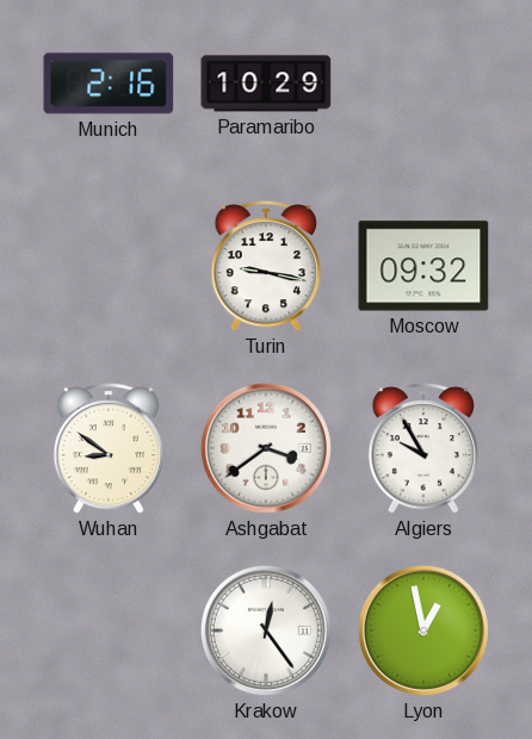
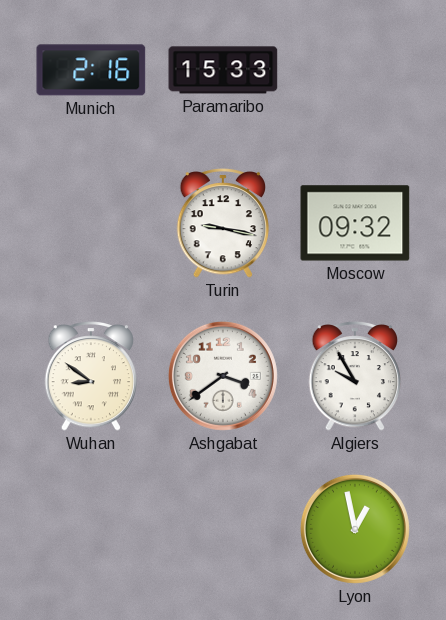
Paramaribo: 10:29 -> 15:33 (223, 70)
Krakow: 12:24 -> none (266, 631)
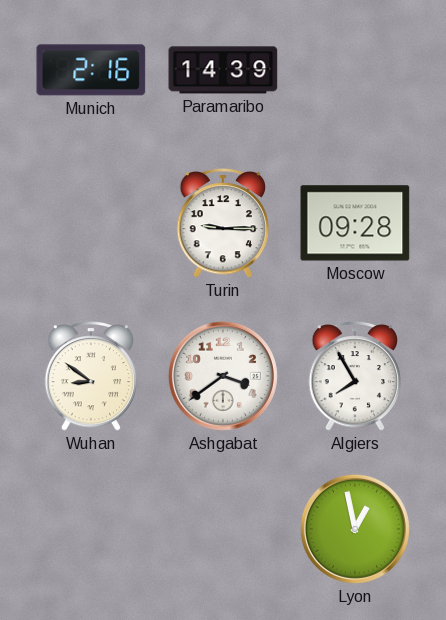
Paramaribo: 15:33 -> 14:39 (223, 70)
Turin: 9:17 -> 9:15 (223, 224)
Moscow: 09:32 -> 09:28 (355, 223)
Algiers: 9:55 -> 7:55 (355, 377)
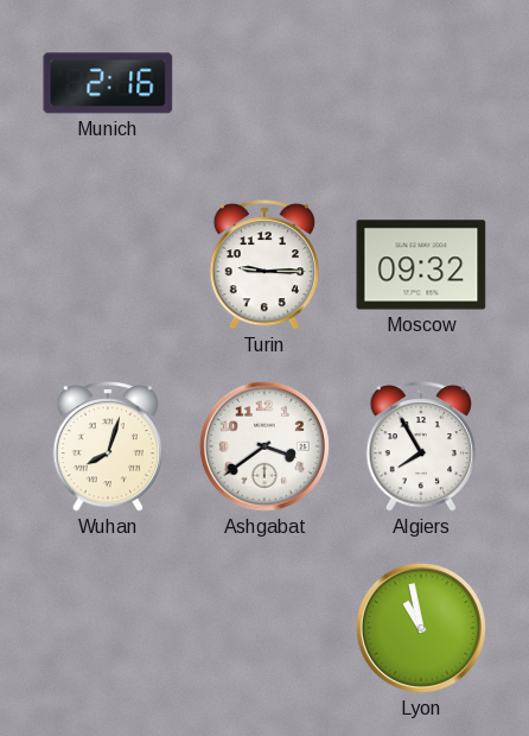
Paramaribo: 14:39 -> none (223, 70)
Moscow: 09:28 -> 09:32 (421, 265)
Wuhan: 8:51 -> 8:03 (108, 448)
Lyon: 12:58 -> 10:58 (421, 628)
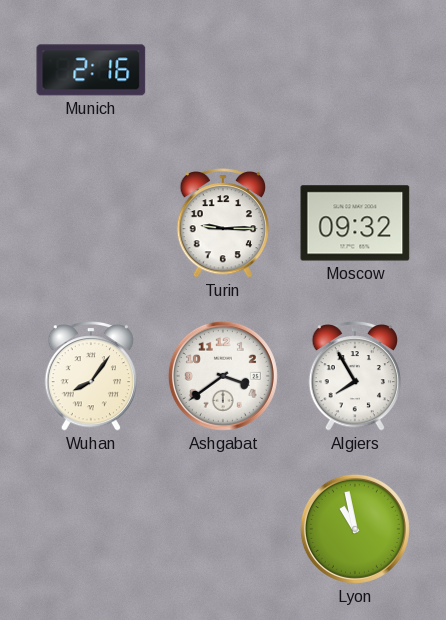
Wuhan: 8:03 -> 8:06 (91, 377)
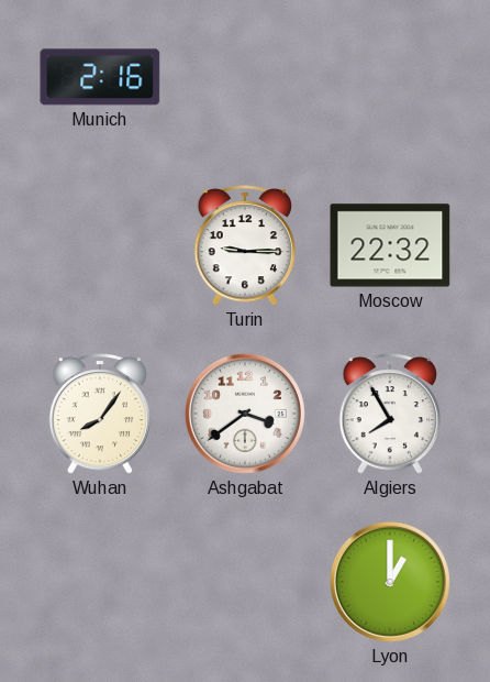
Moscow: 09:32 -> 22:32 (390, 245)
Lyon: 10:58 -> 1:00 (390, 582)
